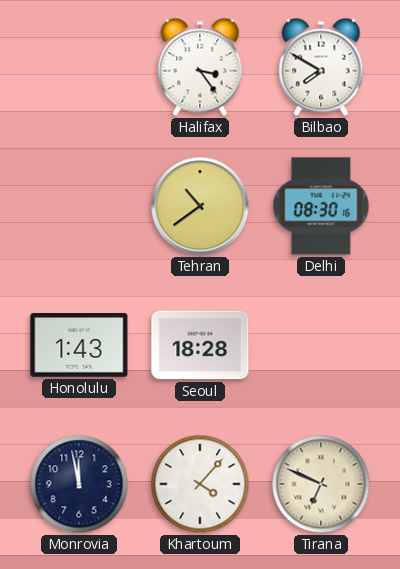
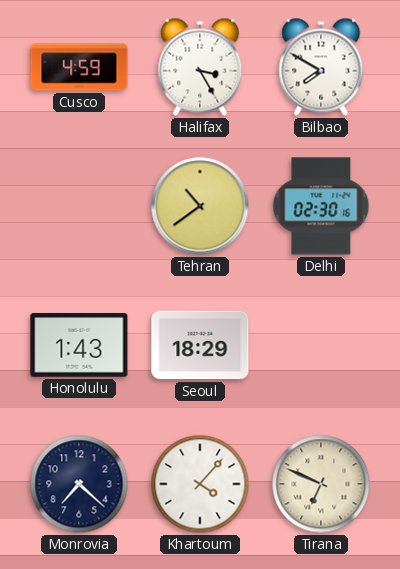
Cusco: none -> 4:59 (79, 67)
Halifax: 3:24 -> 3:25 (200, 67)
Delhi: 08:30 -> 02:30 (321, 206)
Seoul: 18:28 -> 18:29 (200, 345)
Monrovia: 11:58 -> 7:22 (79, 484)
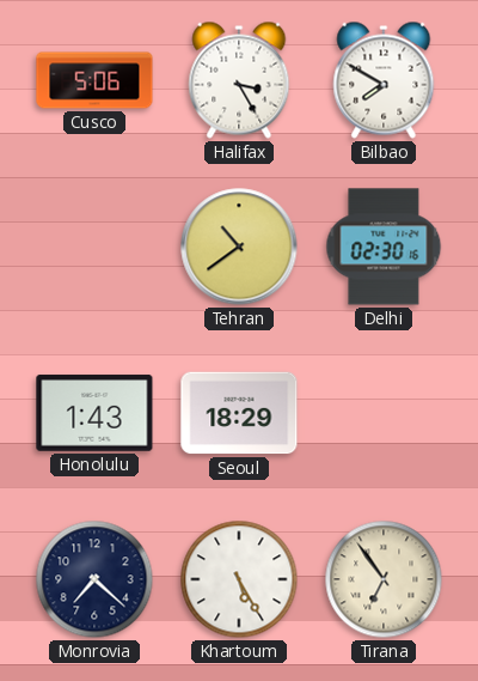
Cusco: 4:59 -> 5:06 (94, 80)
Khartoum: 4:07 -> 5:25 (239, 579)
Tirana: 6:49 -> 6:54 (384, 579)
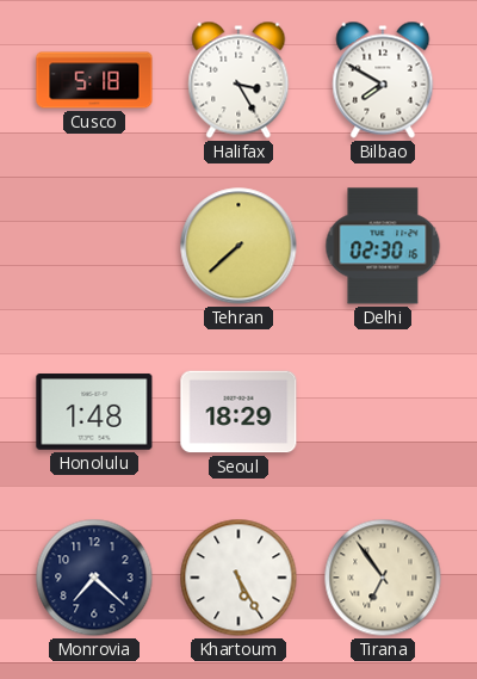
Cusco: 5:06 -> 5:18 (94, 80)
Tehran: 10:39 -> 7:38 (238, 246)
Honolulu: 1:43 -> 1:48 (94, 412)
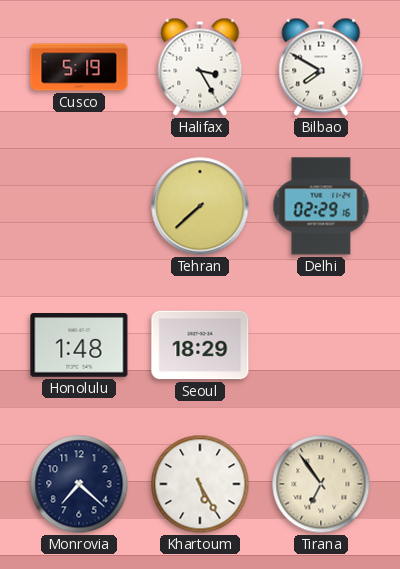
Cusco: 5:18 -> 5:19 (79, 67)
Delhi: 02:30 -> 02:29 (321, 206)
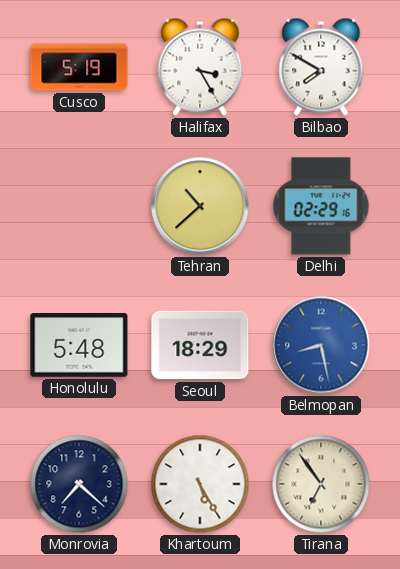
Tehran: 7:38 -> 10:38 (200, 206)
Honolulu: 1:48 -> 5:48 (79, 345)
Belmopan: none -> 8:28 (321, 345)
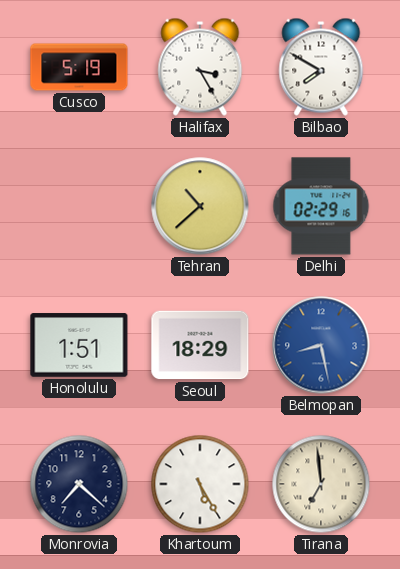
Honolulu: 5:48 -> 1:51 (79, 345)
Tirana: 6:54 -> 6:59 (321, 484)
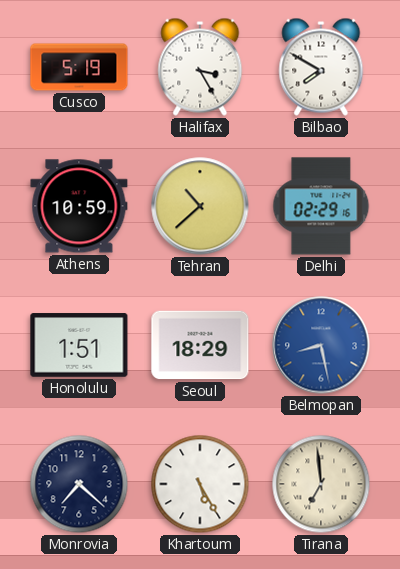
Athens: none -> 10:59 (79, 206)
